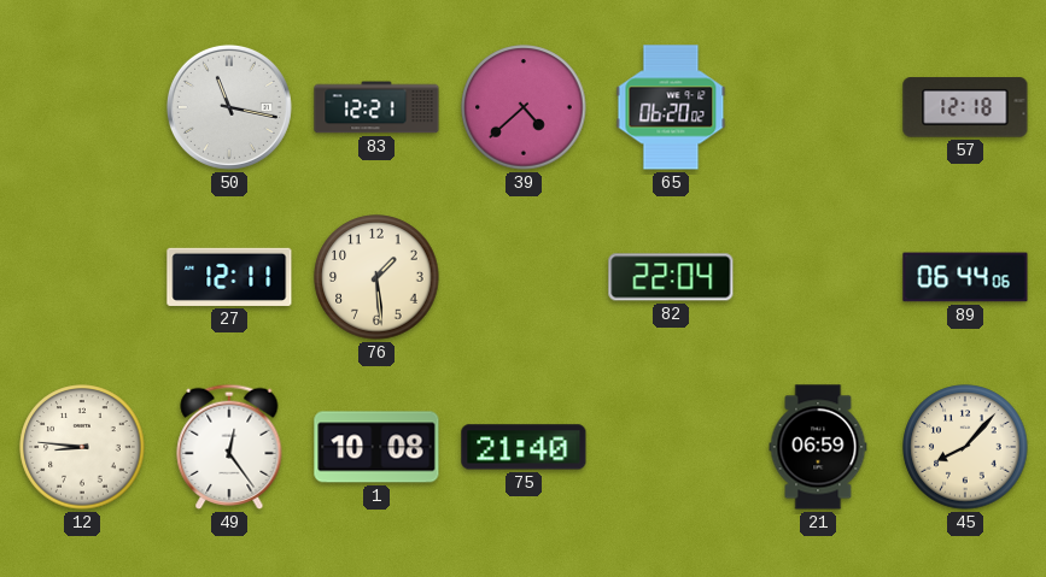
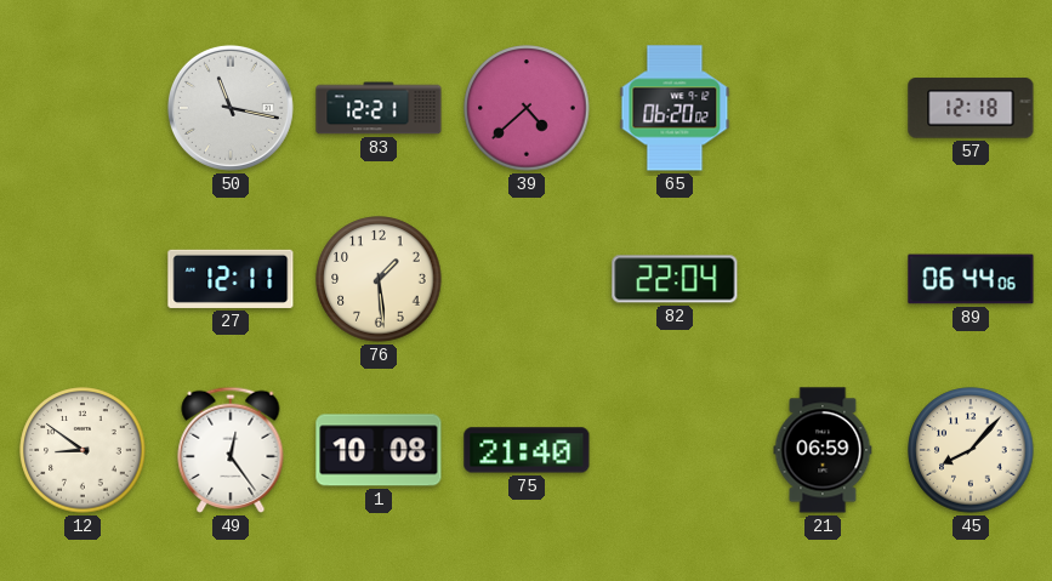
12: 8:46 -> 8:51 (83, 450)
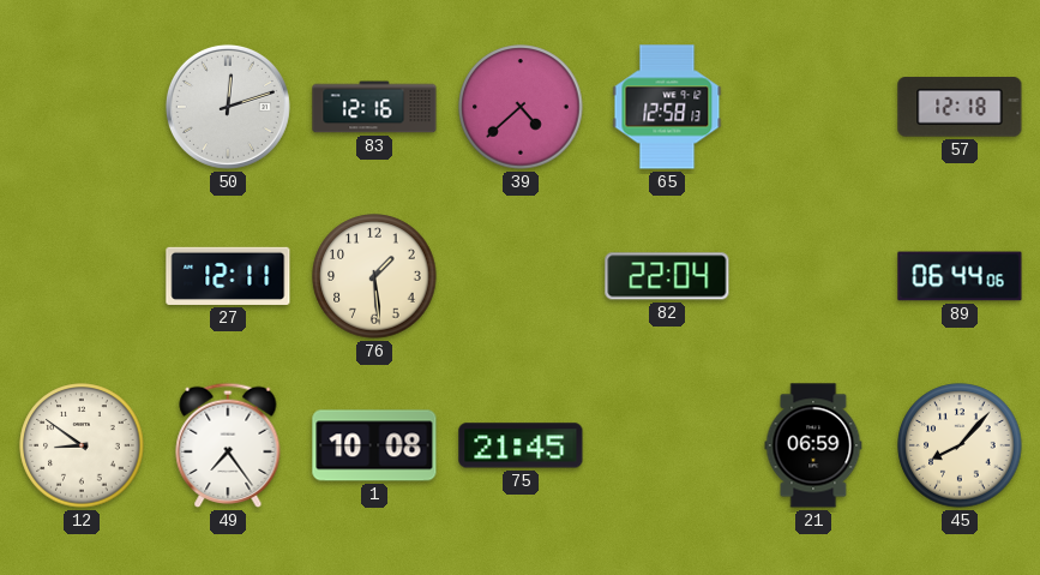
50: 11:17 -> 12:12 (228, 107)
83: 12:21 -> 12:16 (374, 107)
65: 06:20 -> 12:58 (667, 107)
49: 12:24 -> 7:24 (228, 445)
75: 21:40 -> 21:45 (521, 445)
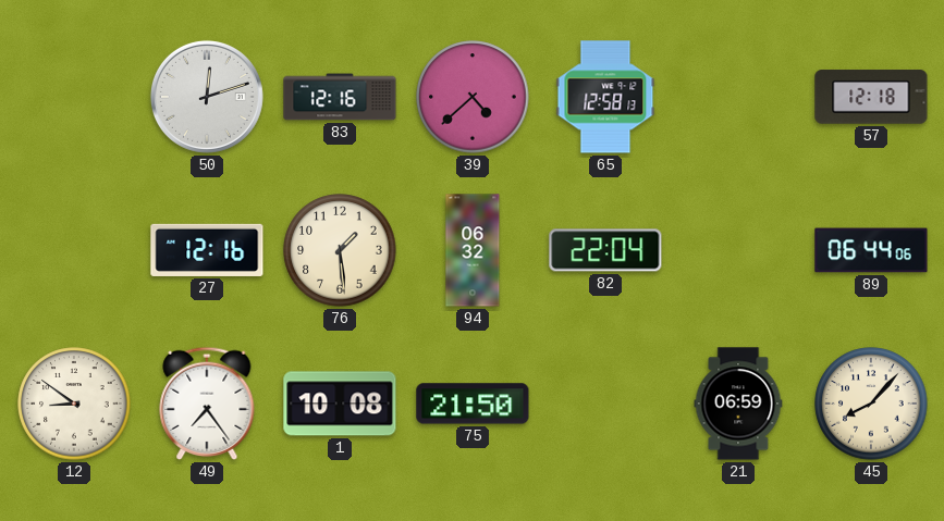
27: 12:11 -> 12:16 (207, 250)
94: none -> 06:32 (473, 250)
75: 21:45 -> 21:50 (473, 404)
